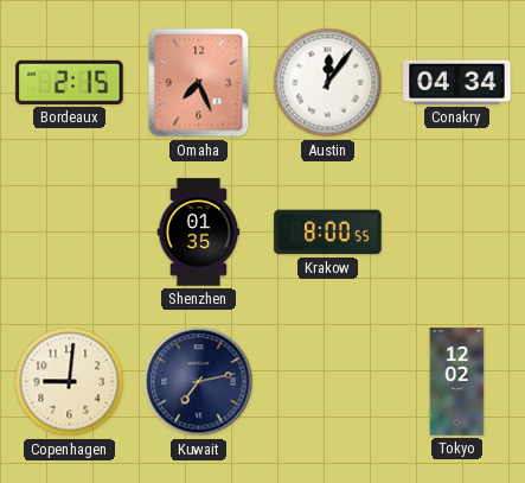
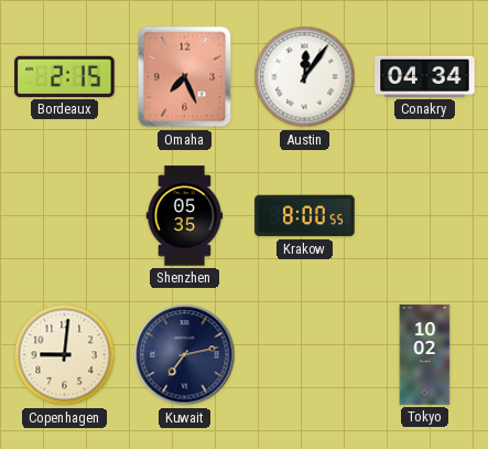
Shenzhen: 01:35 -> 05:35 (185, 216)
Tokyo: 12:02 -> 10:02 (425, 355)
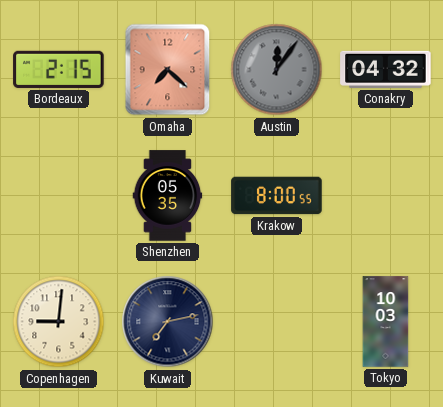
Omaha: 7:26 -> 7:22 (168, 70)
Austin dial: white -> grey (277, 70)
Conakry: 04:34 -> 04:32 (386, 69)
Tokyo: 10:02 -> 10:03 (386, 322)
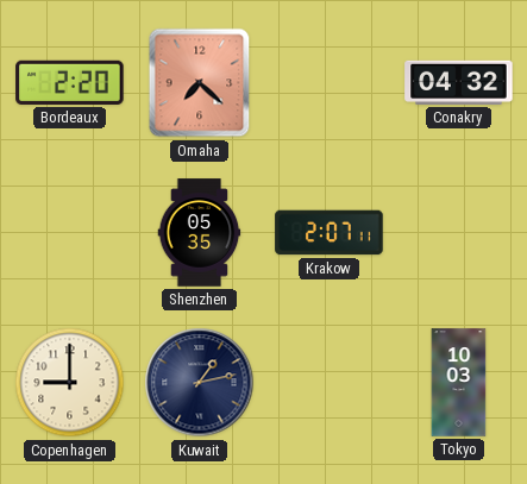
Bordeaux: 2:15 -> 2:20 (70, 82)
Austin: 12:06 -> none (277, 70)
Krakow: 8:00 -> 2:07 (330, 233)
Copenhagen: 9:01 -> 9:00 (70, 383)
Kuwait: 7:13 -> 1:13 (200, 383)
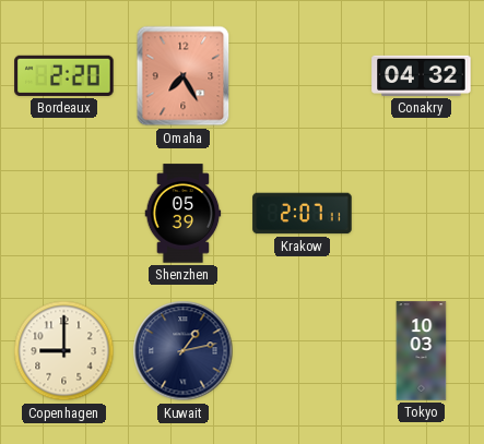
Omaha: 7:22 -> 7:25 (184, 76)
Shenzhen: 05:35 -> 05:39 (184, 214)
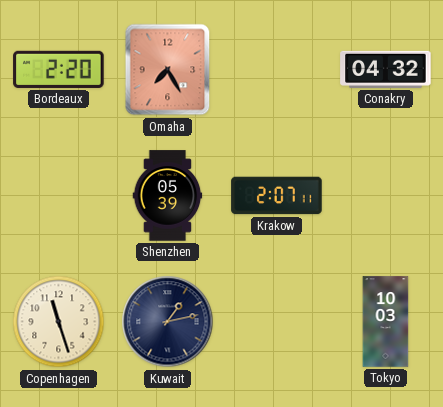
Copenhagen: 9:00 -> 11:27 (59, 322)
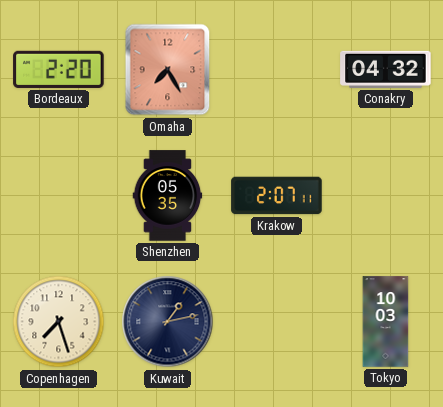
Shenzhen: 05:39 -> 05:35 (168, 196)
Copenhagen: 11:27 -> 7:27 (59, 322)
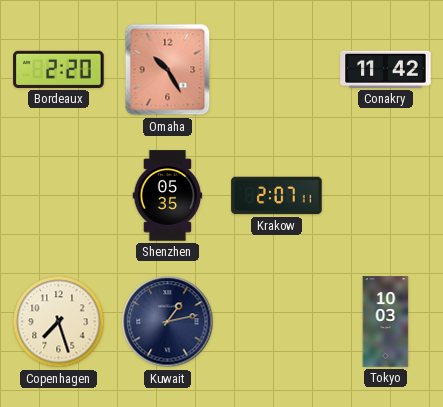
Omaha: 7:25 -> 10:25 (168, 70)
Conakry: 04:32 -> 11:42 (386, 69)
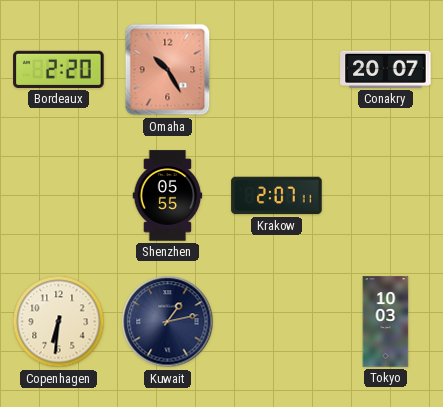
Conakry: 11:42 -> 20:07 (386, 69)
Shenzhen: 05:35 -> 05:55 (168, 196)
Copenhagen: 7:27 -> 6:31 (59, 322)
